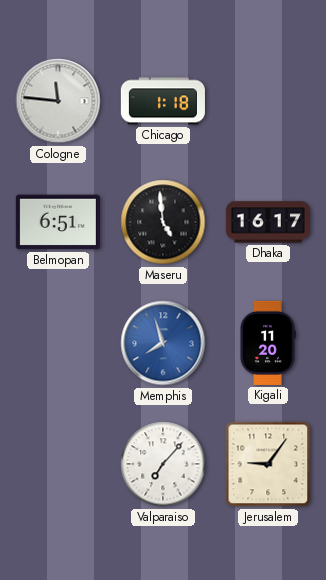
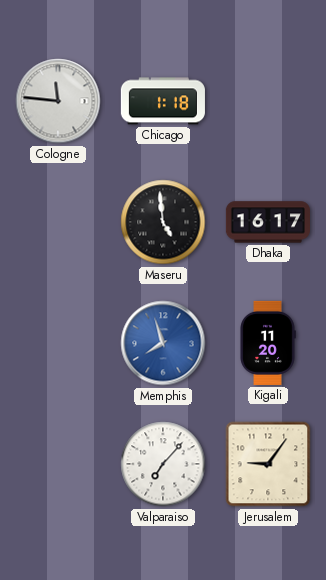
Belmopan: 6:51 -> none (58, 222)
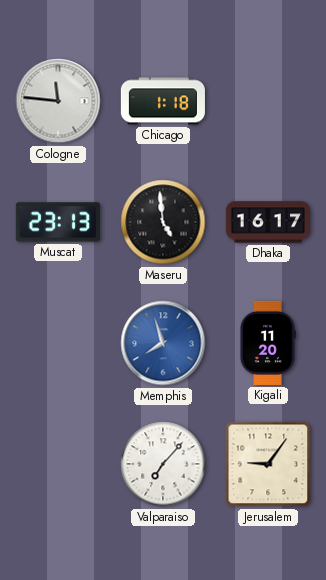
Muscat: none -> 23:13 (58, 222)
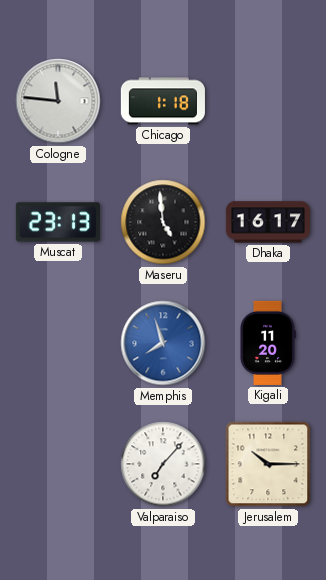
Jerusalem: 9:06 -> 10:15 (268, 464)
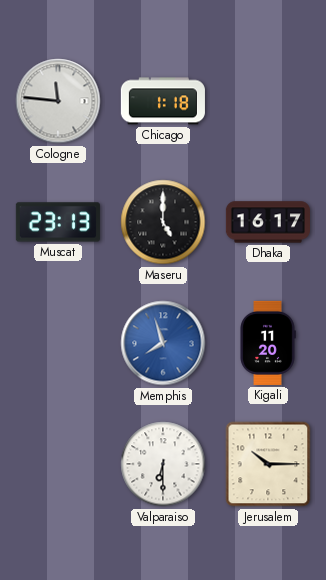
Maseru: 4:59 -> 5:00 (163, 222)
Valparaiso: 7:07 -> 6:30 (163, 464)
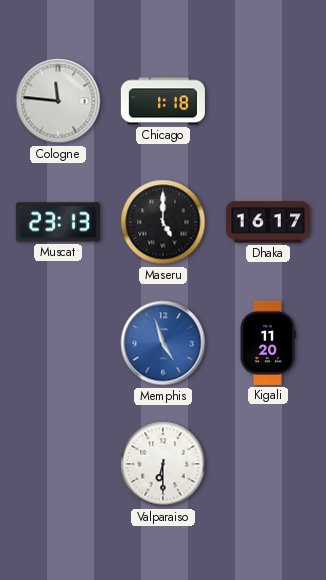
Memphis: 7:57 -> 4:57 (163, 343)
Jerusalem: 10:15 -> none (268, 464)
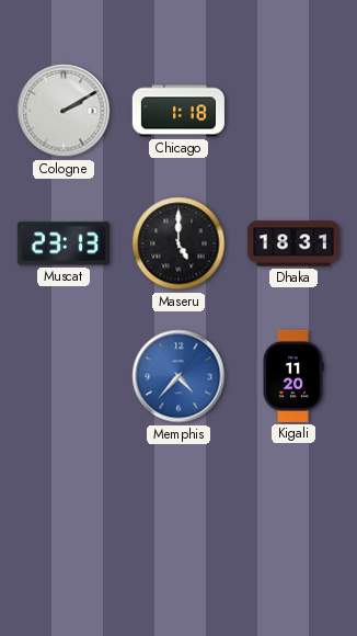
Cologne: 11:46 -> 2:10 (64, 111)
Dhaka: 16:17 -> 18:31 (293, 243)
Memphis: 4:57 -> 4:37 (178, 376)
Valparaiso: 6:30 -> none (163, 464)
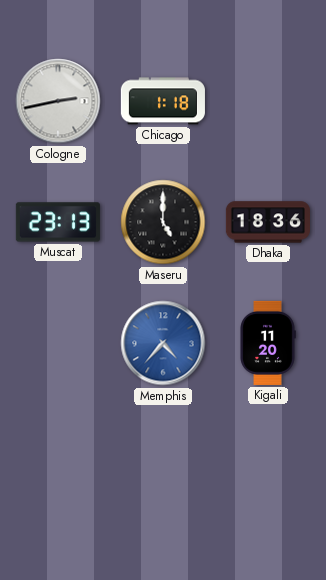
Cologne: 2:10 -> 2:43 (58, 101)
Dhaka: 18:31 -> 18:36 (268, 222)
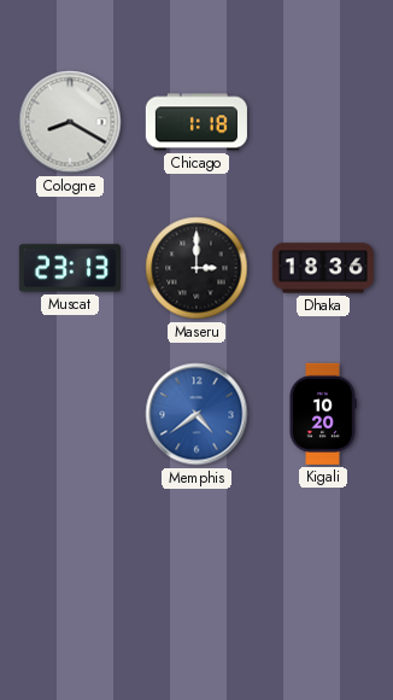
Cologne: 2:43 -> 8:20 (70, 122)
Maseru: 5:00 -> 3:00 (196, 268)
Memphis: 4:37 -> 4:39 (196, 414)
Kigali: 11:20 -> 10:20 (323, 414)
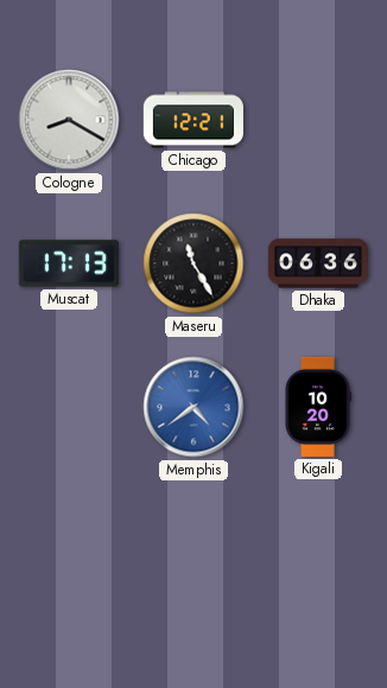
Chicago: 1:18 -> 12:21 (193, 120)
Muscat: 23:13 -> 17:13 (69, 263)
Maseru: 3:00 -> 11:25 (193, 263)
Dhaka: 18:36 -> 06:36 (318, 263)
